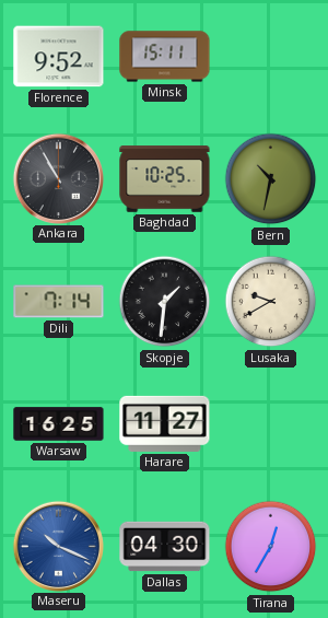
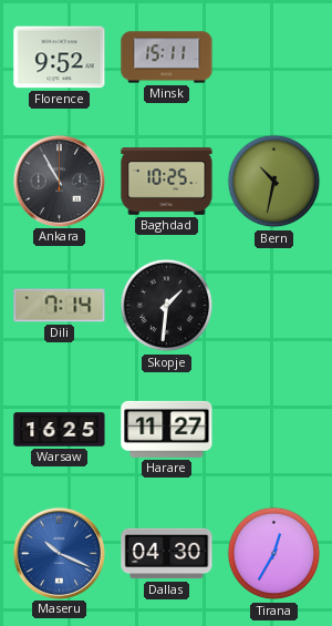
Lusaka: 9:40 -> none (271, 302)
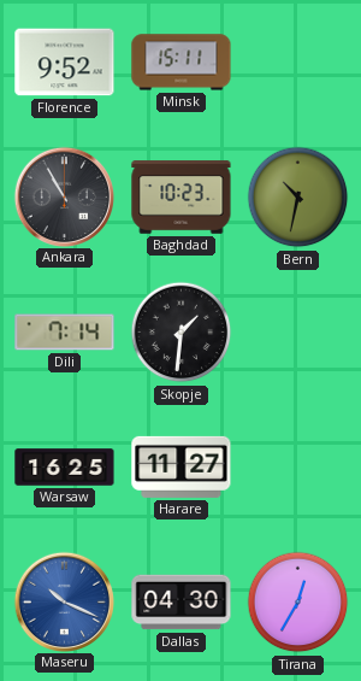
Baghdad: 10:25 -> 10:23 (182, 198)
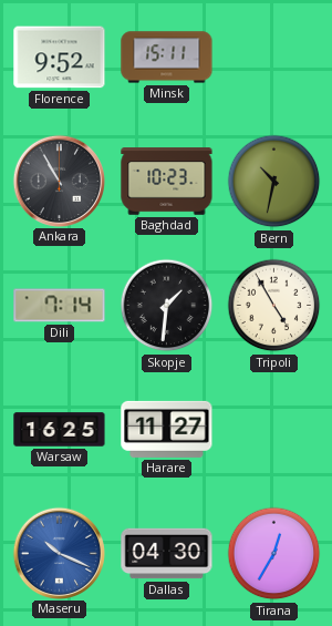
Tripoli: none -> 4:55 (274, 306)
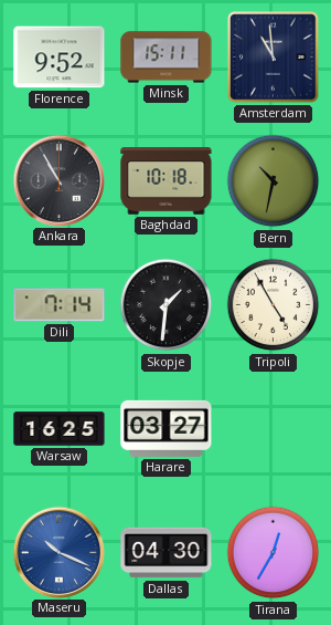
Amsterdam: none -> 10:59 (274, 58)
Baghdad: 10:23 -> 10:18 (167, 181)
Harare: 11:27 -> 03:27 (167, 428)
